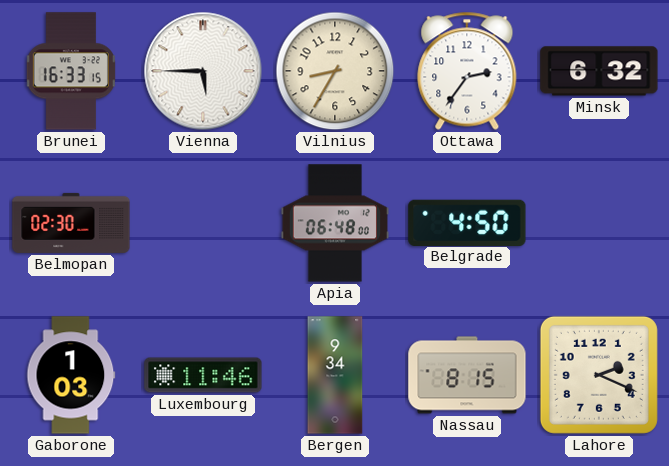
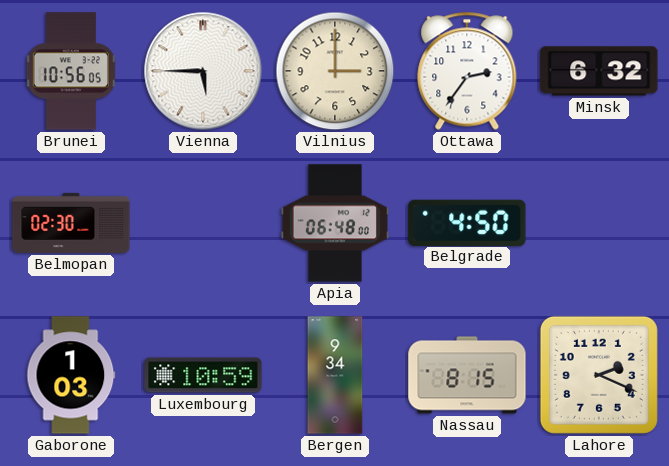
Brunei: 16:33 -> 10:56 (71, 71)
Vilnius: 8:35 -> 3:00 (335, 71)
Luxembourg: 11:46 -> 10:59 (203, 375)
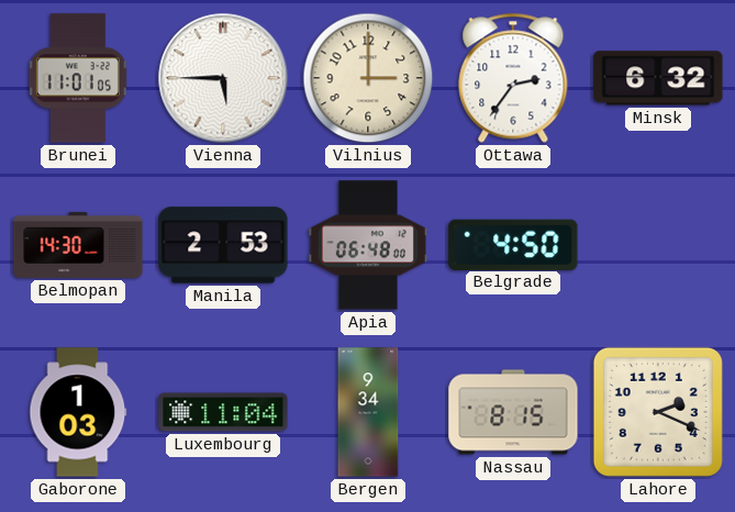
Brunei: 10:56 -> 11:01 (78, 78)
Belmopan: 02:30 -> 14:30 (78, 245)
Manila: none -> 2:53 (223, 245)
Luxembourg: 10:59 -> 11:04 (223, 412)
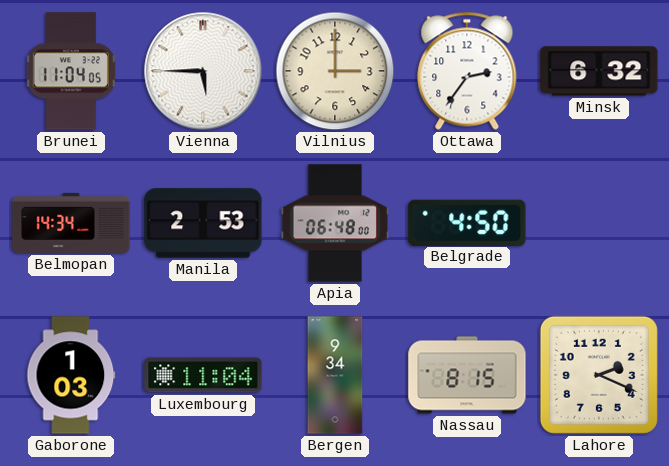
Brunei: 11:01 -> 11:04 (71, 71)
Belmopan: 14:30 -> 14:34 (71, 223)
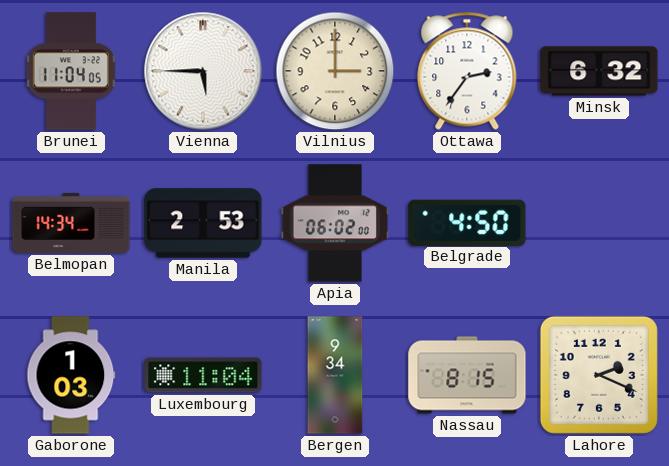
Apia: 06:48 -> 06:02 (335, 223)
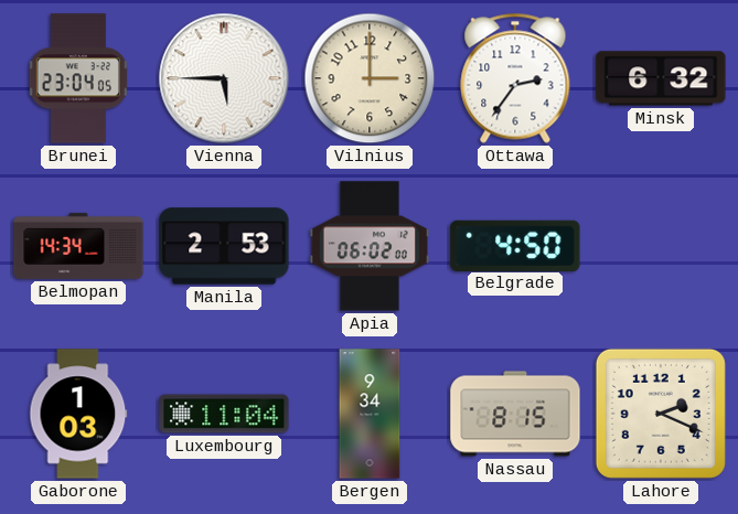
Brunei: 11:04 -> 23:04 (78, 78)
